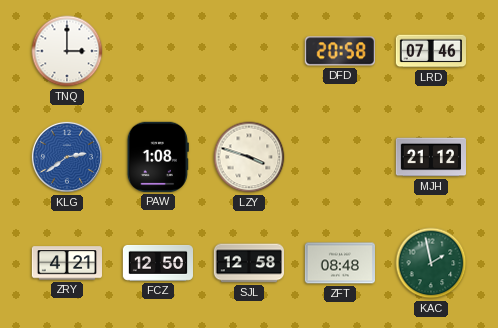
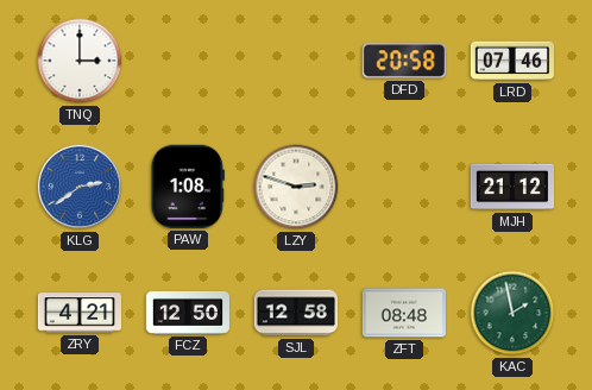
LZY: 3:48 -> 2:48 (296, 187)
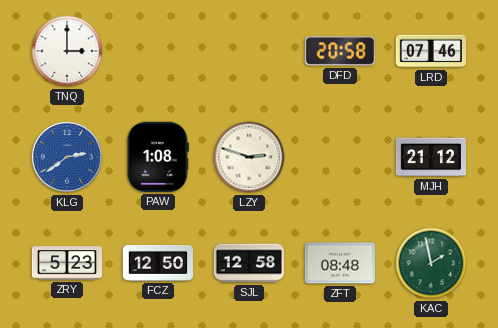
ZRY: 4:21 -> 5:23 (66, 263)
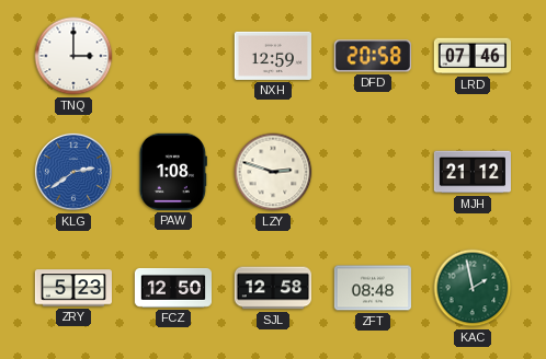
NXH: none -> 12:59 (272, 56)
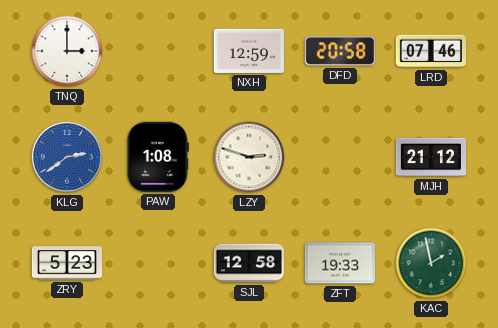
FCZ: 12:50 -> none (172, 288)
ZFT: 08:48 -> 19:33 (339, 263)
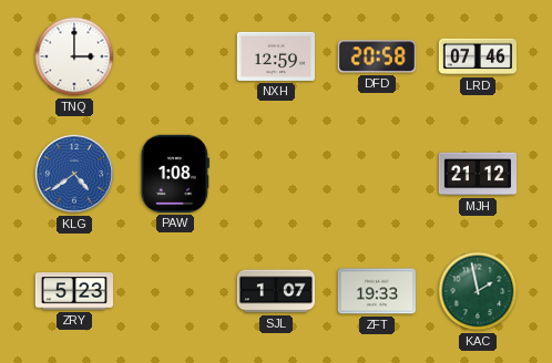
KLG: 2:39 -> 4:39 (74, 174)
LZY: 2:48 -> none (249, 157)
SJL: 12:58 -> 1:07 (275, 291)
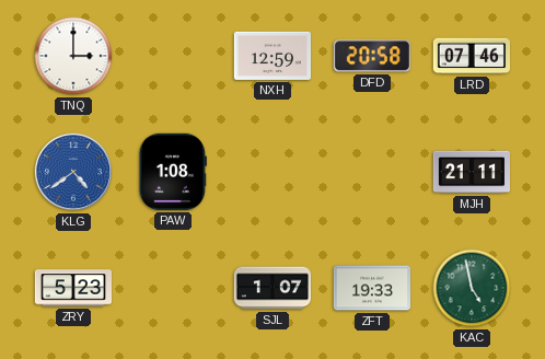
MJH: 21:12 -> 21:11 (471, 172)
KAC: 1:58 -> 4:58 (472, 288)
